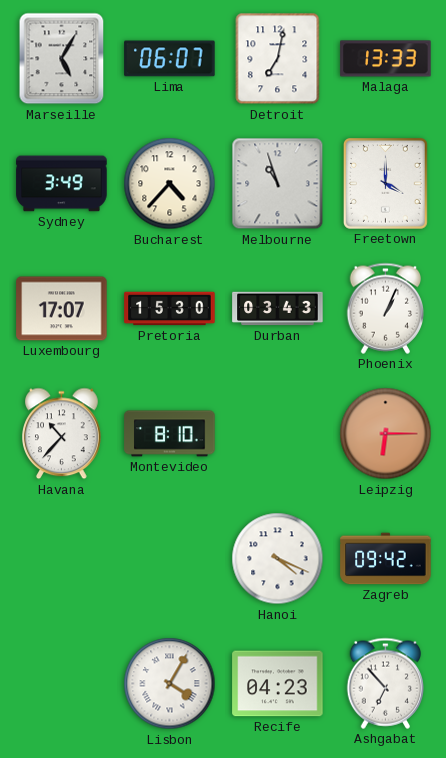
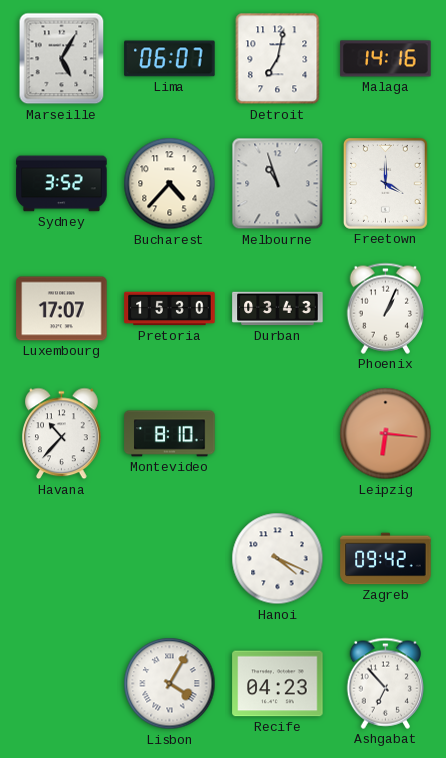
Malaga: 13:33 -> 14:16 (386, 59)
Sydney: 3:49 -> 3:52 (62, 184)
Leipzig: 6:15 -> 6:16 (386, 434)
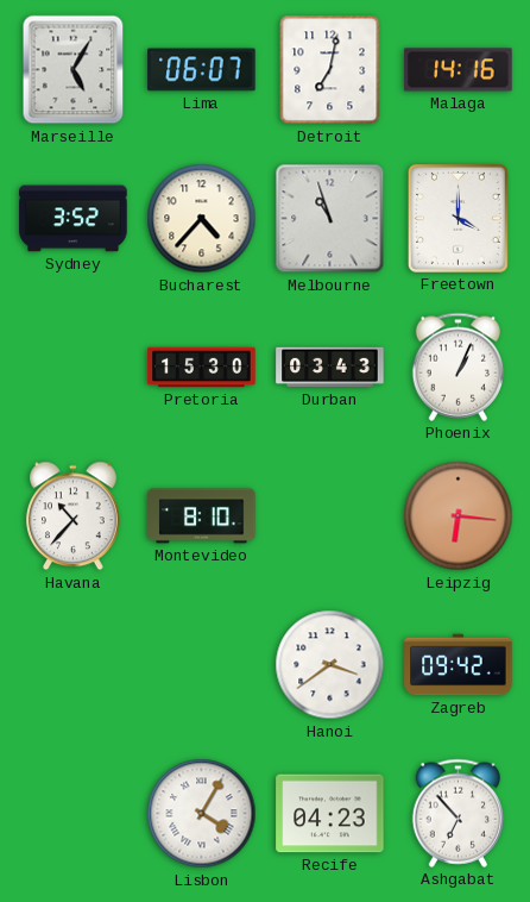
Luxembourg: 17:07 -> none (62, 309)
Hanoi: 4:19 -> 3:39 (330, 665)
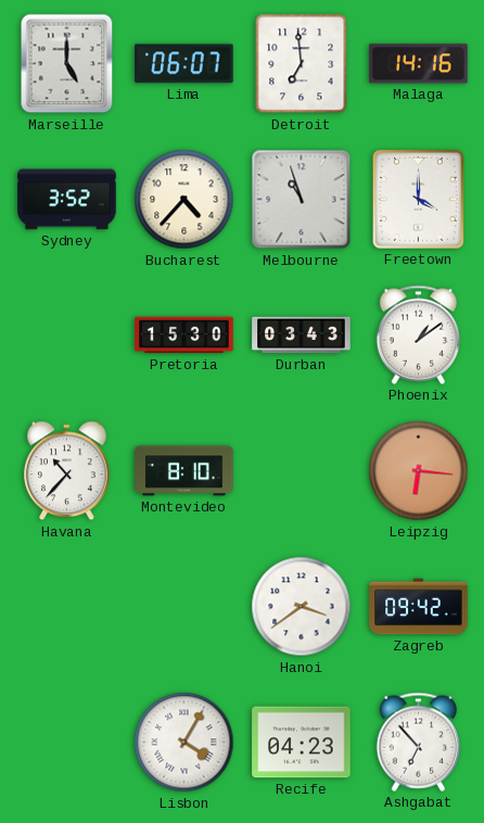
Marseille: 5:05 -> 5:00 (67, 64)
Detroit: 7:02 -> 6:59 (302, 64)
Phoenix: 1:04 -> 1:09 (419, 334)
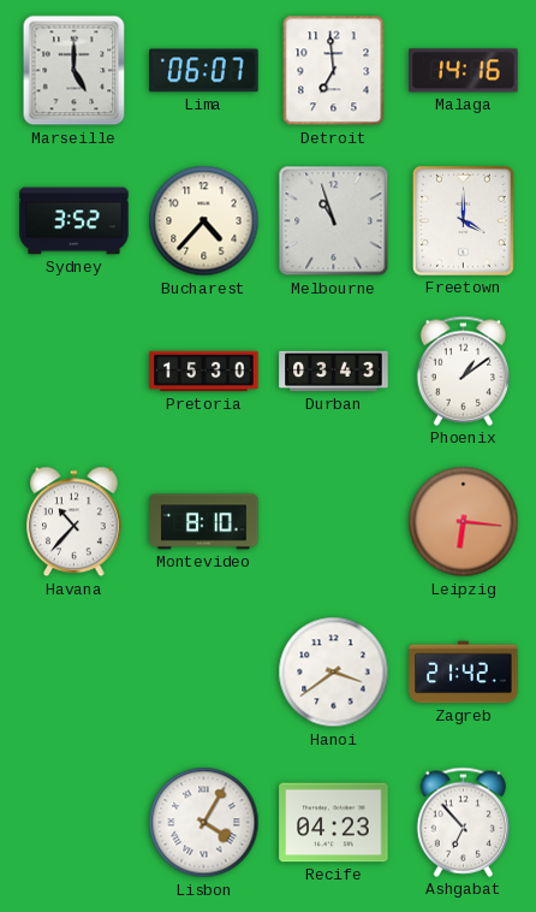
Zagreb: 09:42 -> 21:42 (464, 673)
